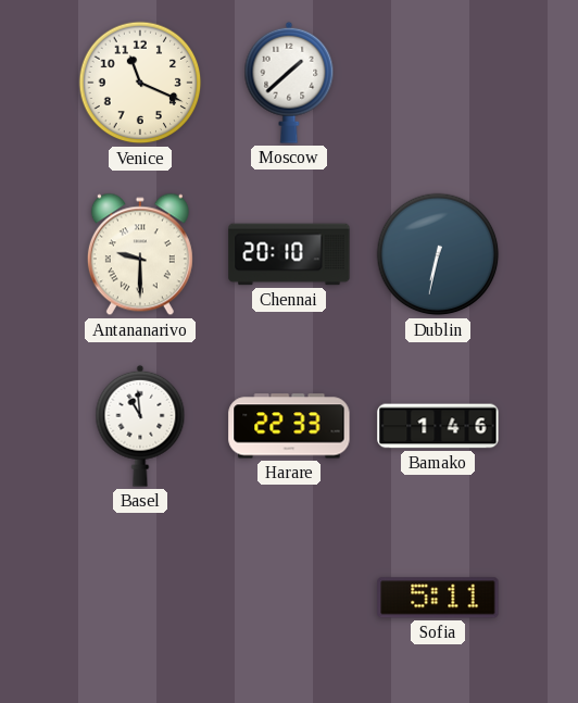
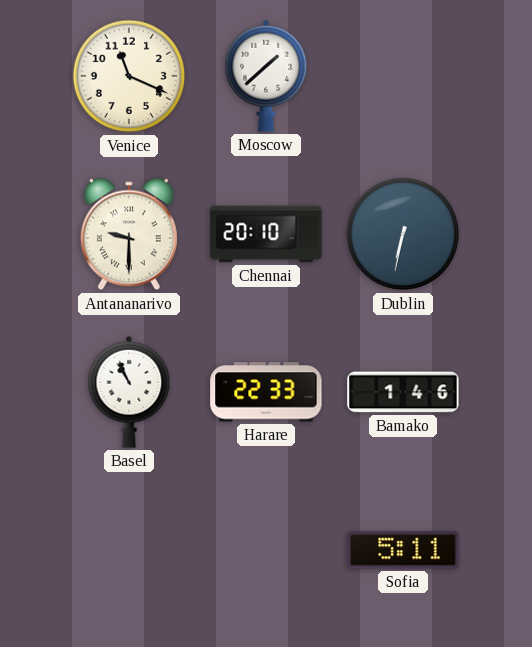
Basel: 10:59 -> 10:56 (129, 392)
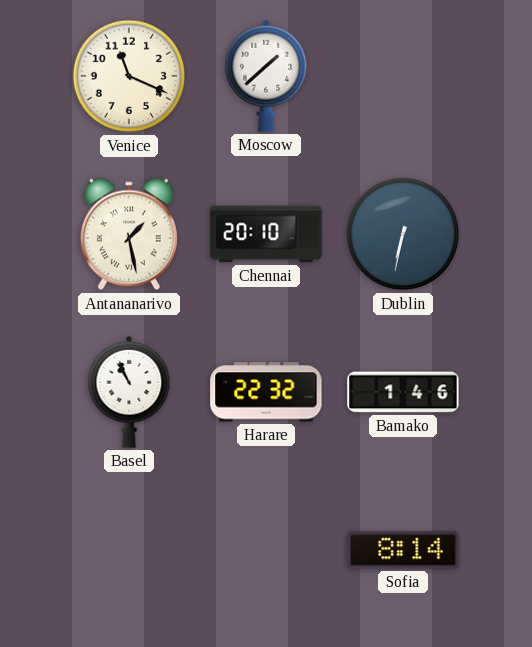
Antananarivo: 9:30 -> 1:28 (129, 234)
Harare: 22:33 -> 22:32 (266, 392)
Sofia: 5:11 -> 8:14 (403, 550)
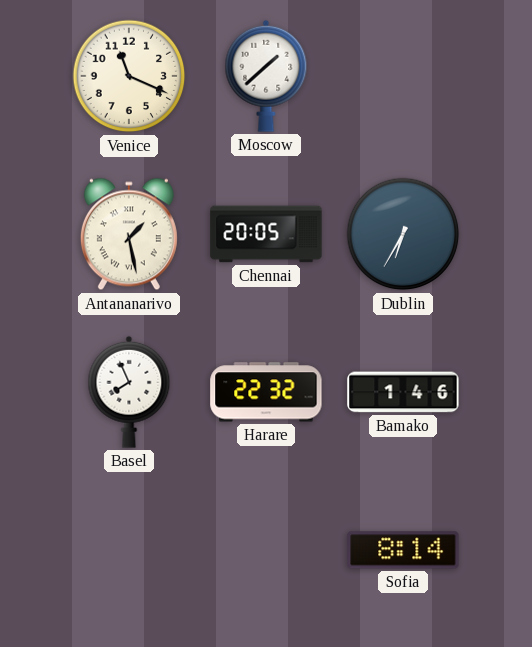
Chennai: 20:10 -> 20:05 (266, 234)
Dublin: 6:32 -> 6:35 (403, 234)
Basel: 10:56 -> 7:56 (129, 392)
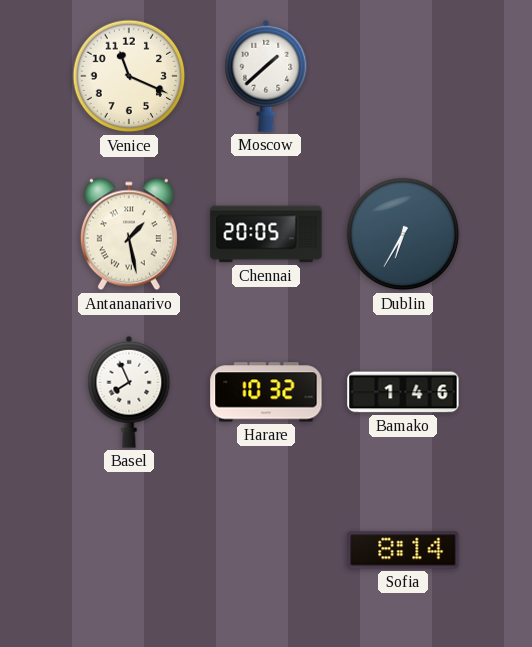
Harare: 22:32 -> 10:32 (266, 392)
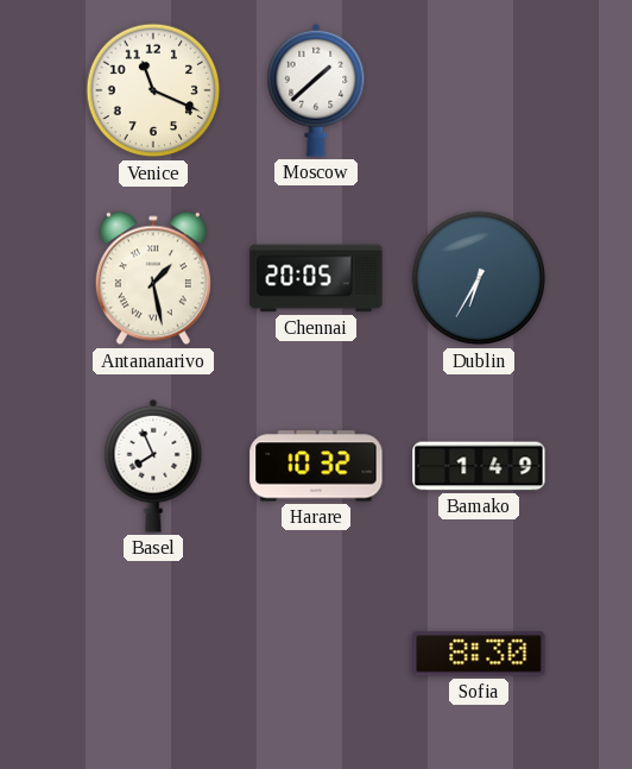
Bamako: 1:46 -> 1:49 (479, 466)
Sofia: 8:14 -> 8:30 (479, 654)
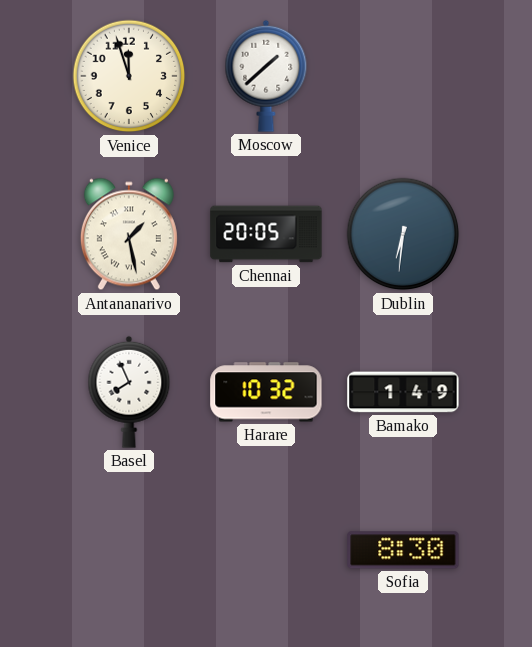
Venice: 11:19 -> 11:57 (129, 76)
Dublin: 6:35 -> 6:31 (403, 234)
